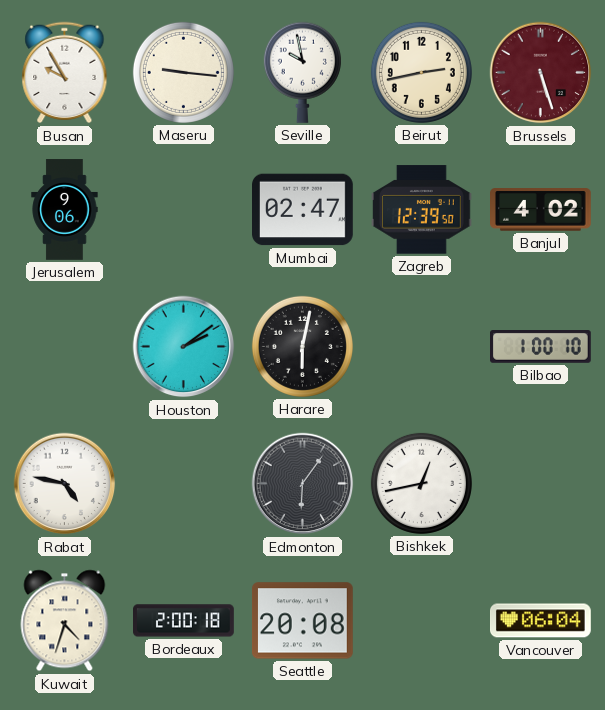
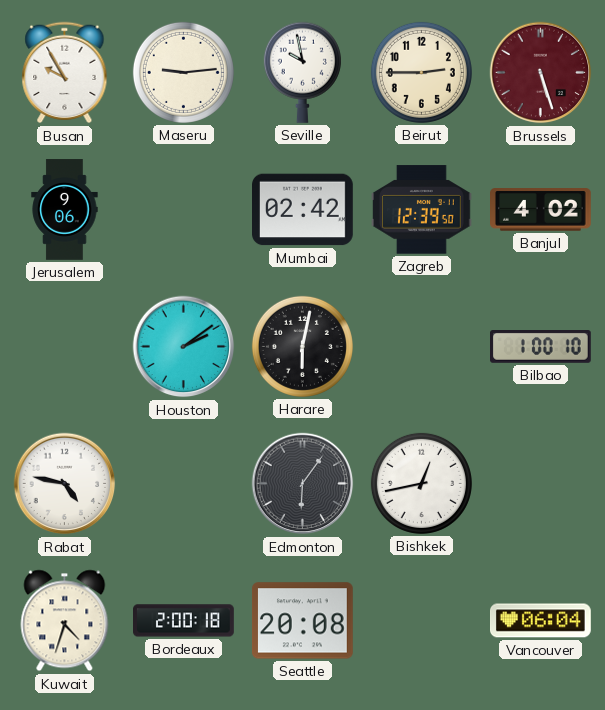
Maseru: 9:16 -> 9:14 (183, 72)
Beirut: 2:43 -> 2:45 (421, 72)
Mumbai: 02:47 -> 02:42 (303, 210)
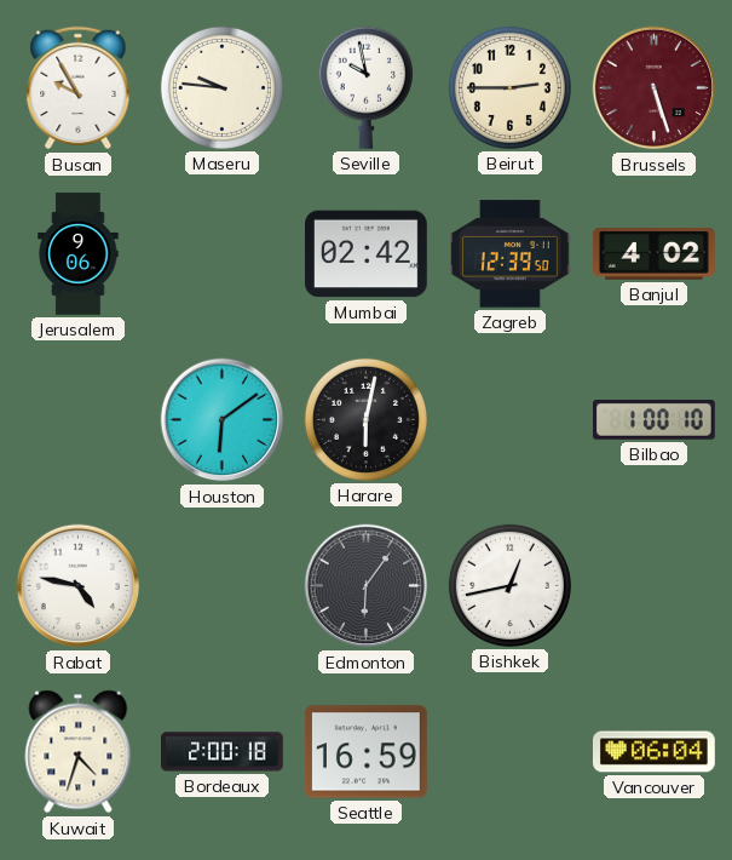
Maseru: 9:14 -> 9:46 (221, 87)
Houston: 2:09 -> 6:09 (223, 420)
Seattle: 20:08 -> 16:59 (365, 752)
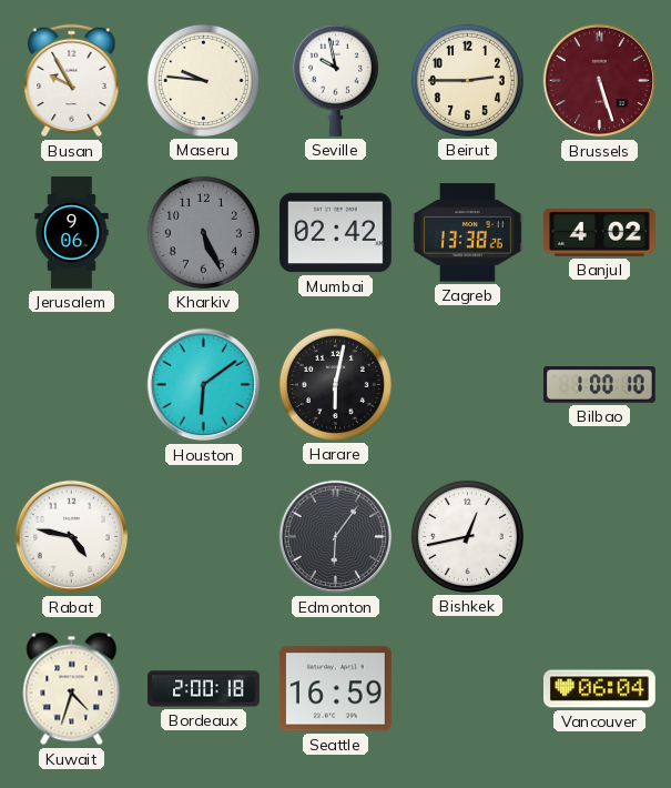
Kharkiv: none -> 5:26 (203, 232)
Zagreb: 12:39 -> 13:38 (468, 233)
